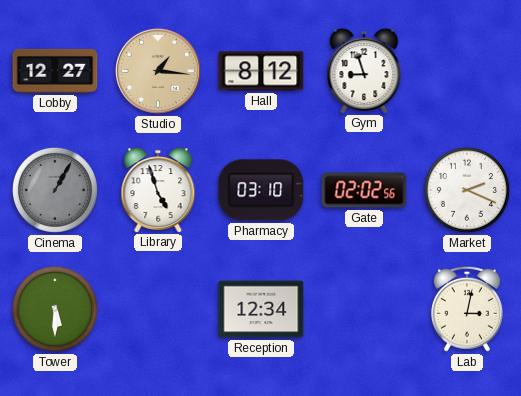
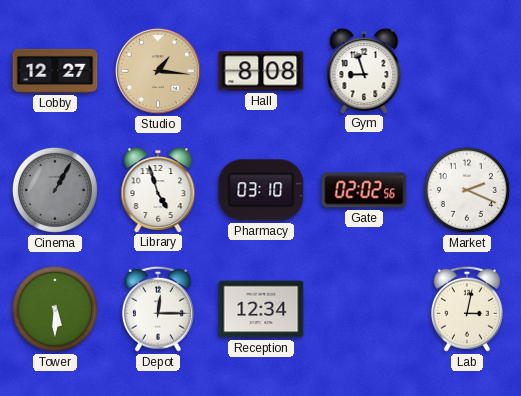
Hall: 8:12 -> 8:08 (261, 71)
Depot: none -> 12:15 (158, 309)
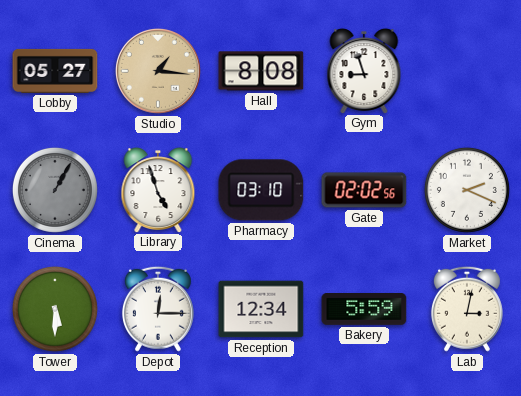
Lobby: 12:27 -> 05:27 (55, 71)
Bakery: none -> 5:59 (364, 310)
